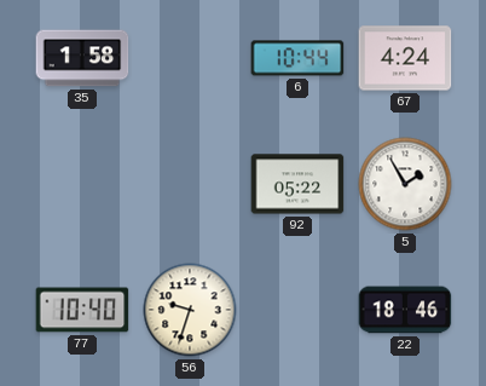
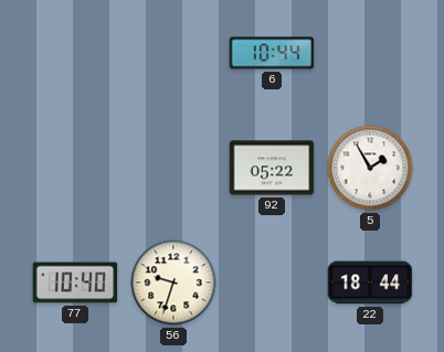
35: 1:58 -> none (82, 58)
67: 4:24 -> none (405, 58)
22: 18:46 -> 18:44 (370, 282)
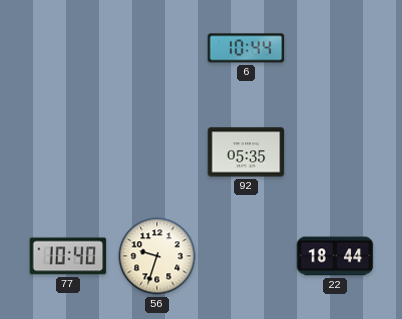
92: 05:22 -> 05:35 (246, 152)
5: 1:55 -> none (370, 168)
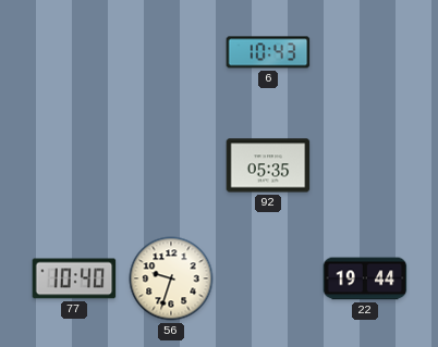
6: 10:44 -> 10:43 (268, 52)
22: 18:44 -> 19:44 (365, 278)
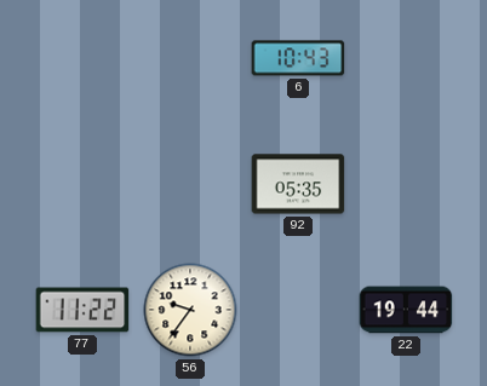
77: 10:40 -> 11:22 (82, 310)
56: 9:33 -> 9:36 (190, 310)
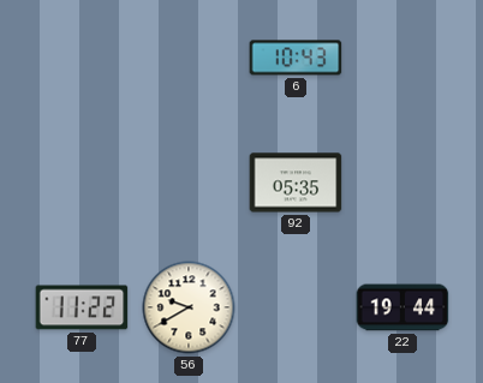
56: 9:36 -> 9:40 (189, 307)
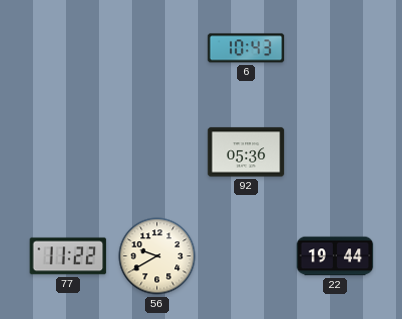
92: 05:35 -> 05:36 (246, 152)
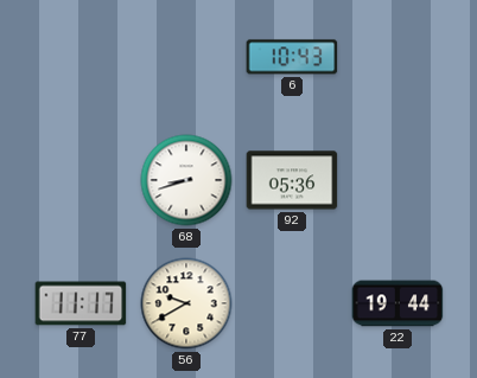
68: none -> 8:42 (186, 180)
77: 11:22 -> 11:17 (81, 303)
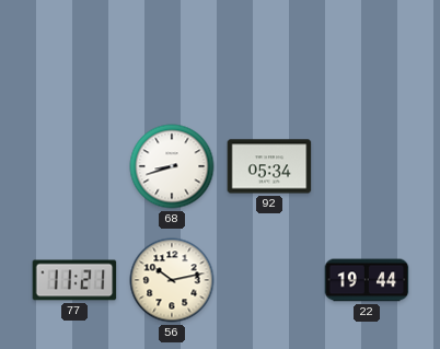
6: 10:43 -> none (292, 57)
92: 05:36 -> 05:34 (269, 166)
77: 11:17 -> 11:21 (74, 280)
56: 9:40 -> 10:13 (172, 280)
